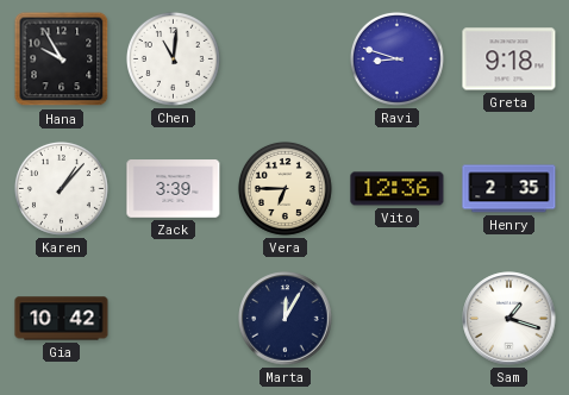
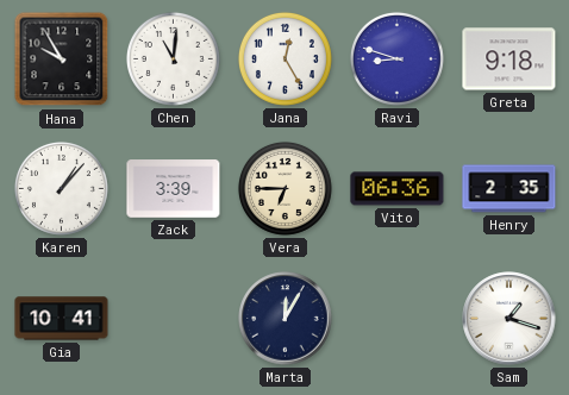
Jana: none -> 12:25 (284, 58)
Vito: 12:36 -> 06:36 (398, 189)
Gia: 10:42 -> 10:41 (62, 319)
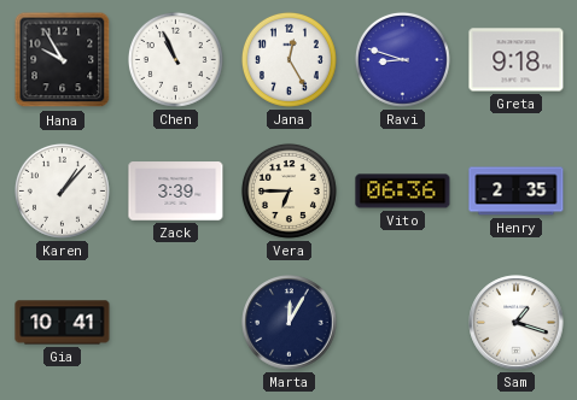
Chen: 11:01 -> 10:56 (175, 59)
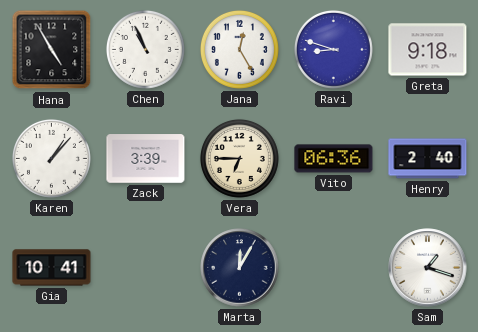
Hana: 9:55 -> 4:55 (52, 50)
Henry: 2:35 -> 2:40 (428, 159)
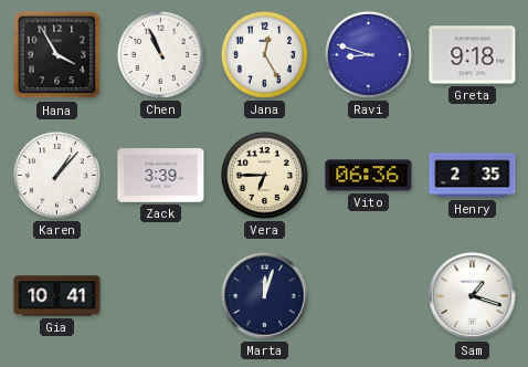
Hana: 4:55 -> 3:55 (57, 55)
Henry: 2:40 -> 2:35 (473, 176)
Marta: 12:05 -> 12:03 (265, 296)
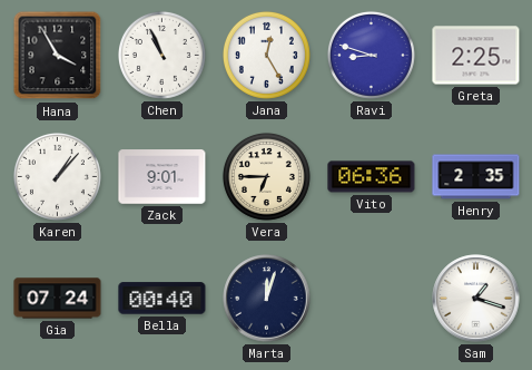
Greta: 9:18 -> 2:25 (476, 56)
Zack: 3:39 -> 9:01 (162, 177)
Gia: 10:41 -> 07:24 (58, 299)
Bella: none -> 00:40 (162, 299)
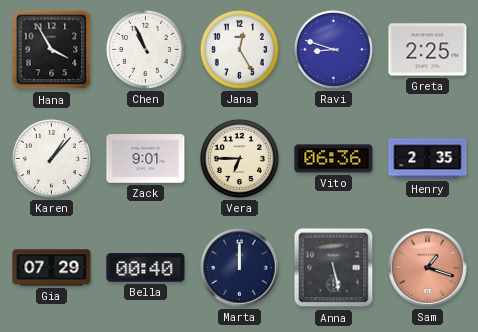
Gia: 07:24 -> 07:29 (52, 268)
Marta: 12:03 -> 12:00 (240, 268)
Anna: none -> 5:28 (334, 268)
Sam dial: white -> salmon (428, 268)
